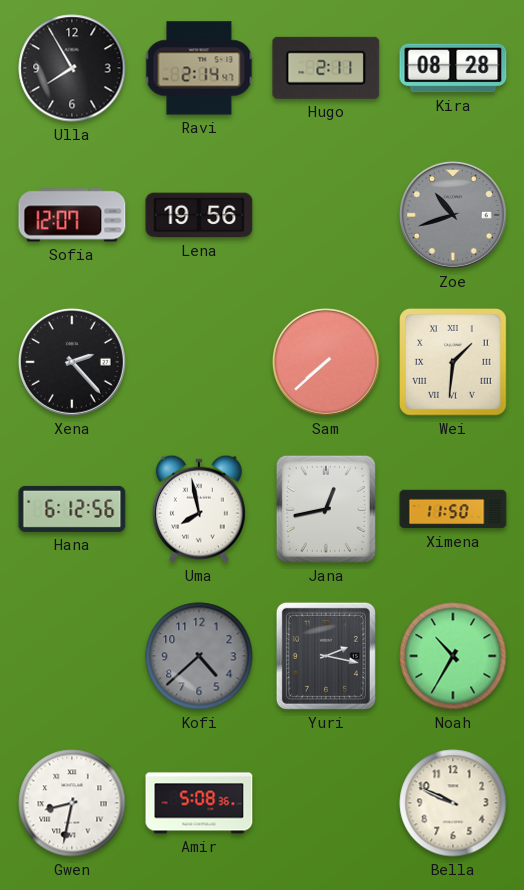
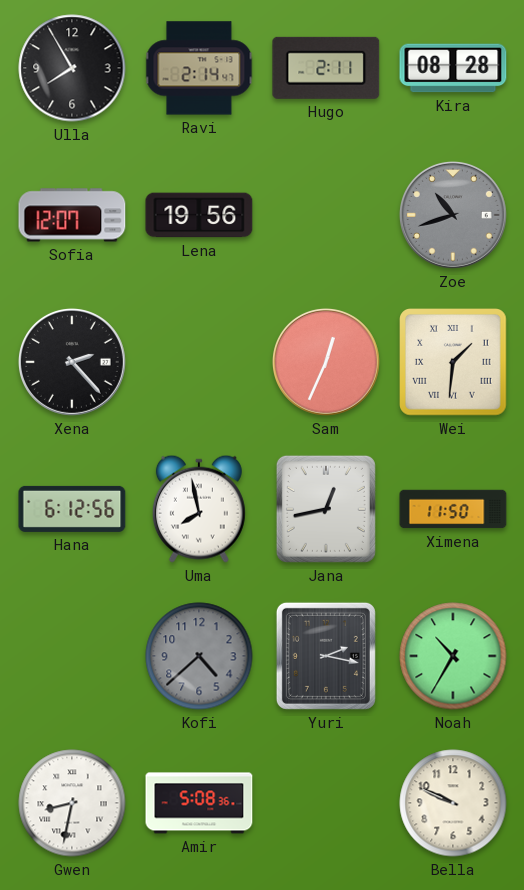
Sam: 7:38 -> 12:34 (326, 362)
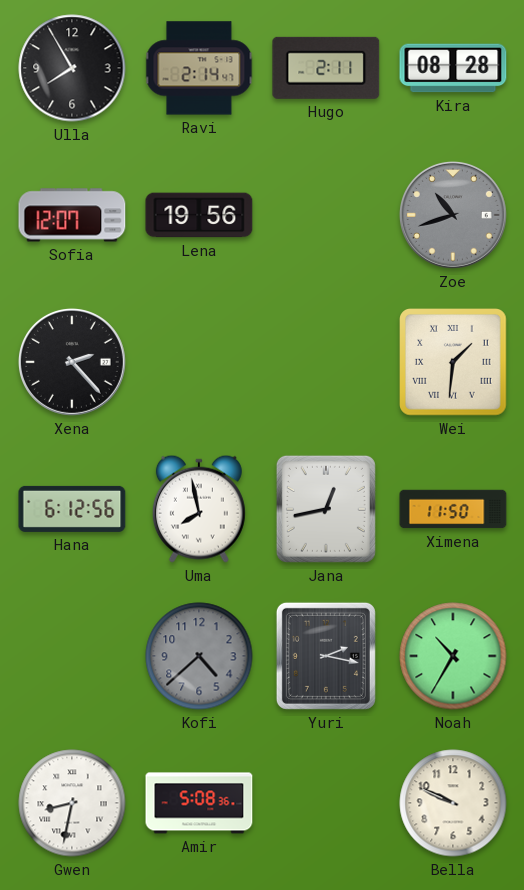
Sam: 12:34 -> none (326, 362)
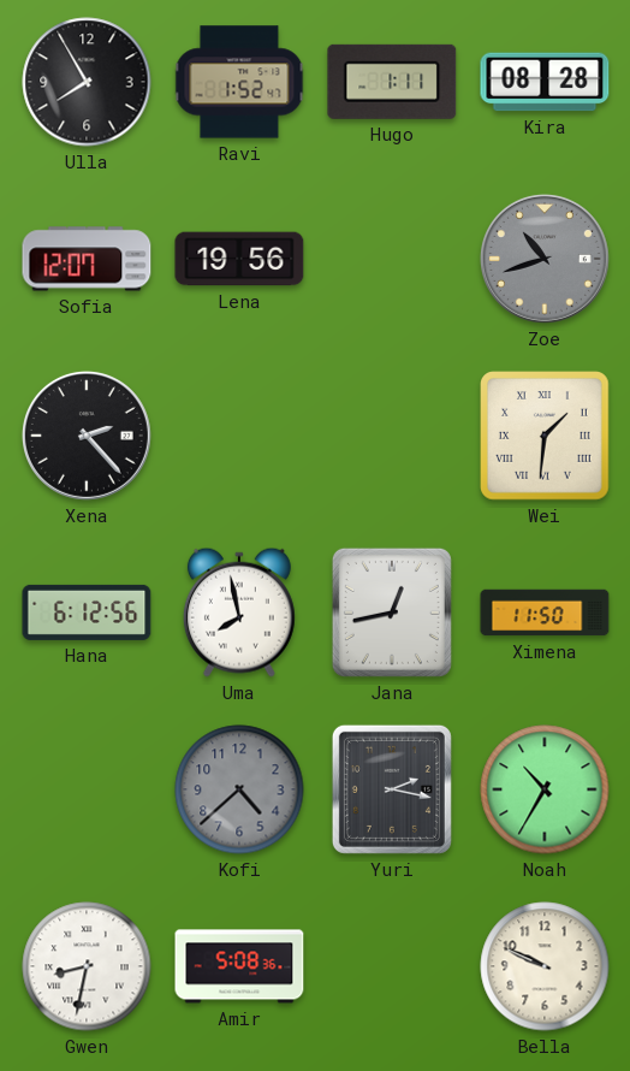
Ravi: 2:14 -> 1:52 (239, 82)
Hugo: 2:11 -> 1:11 (392, 82)
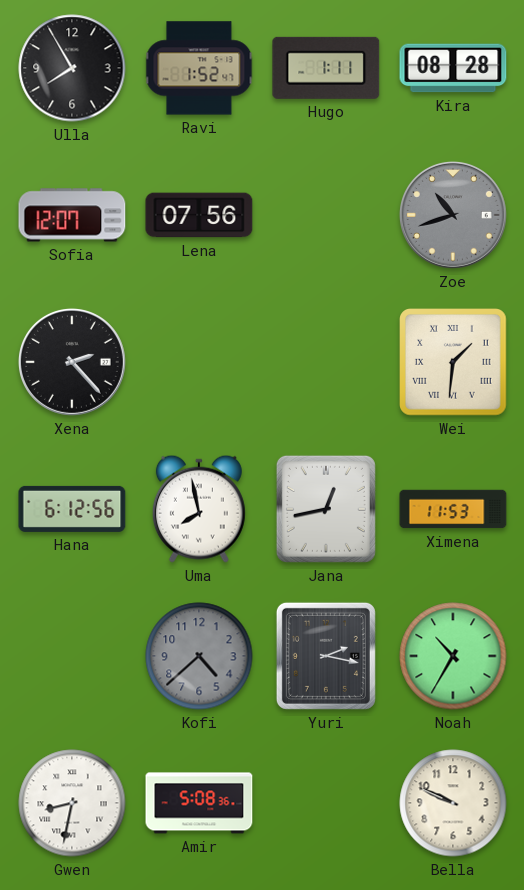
Lena: 19:56 -> 07:56 (199, 215)
Ximena: 11:50 -> 11:53 (453, 509)
